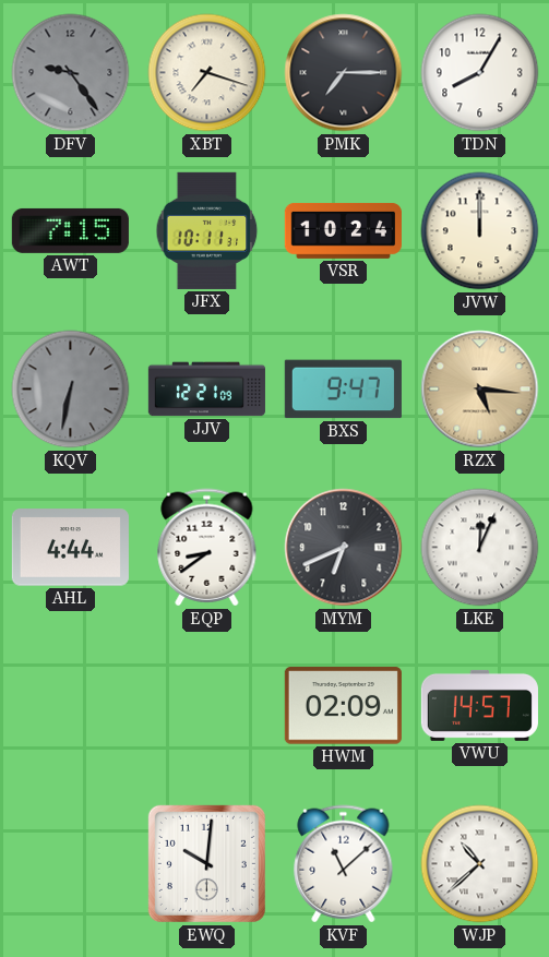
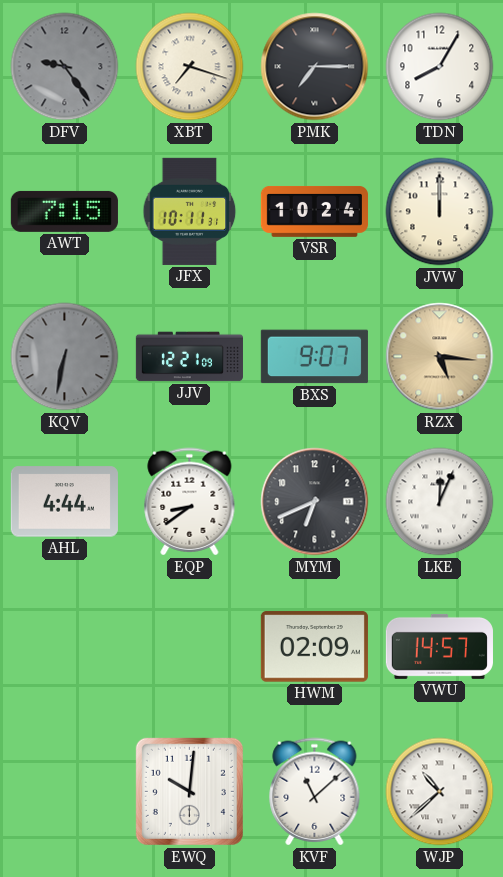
BXS: 9:47 -> 9:07 (314, 357)
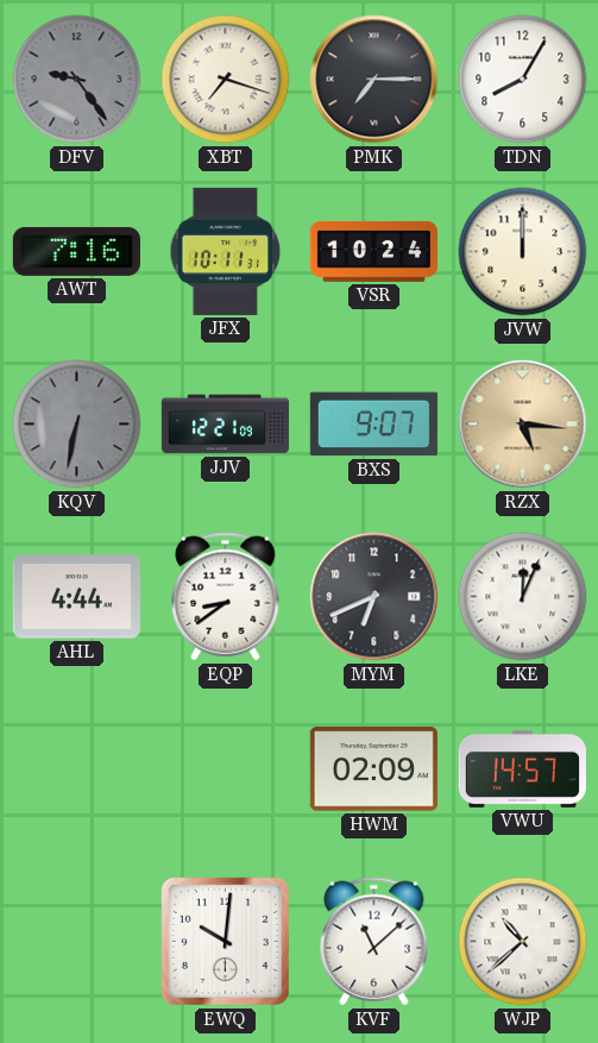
AWT: 7:15 -> 7:16 (76, 251)
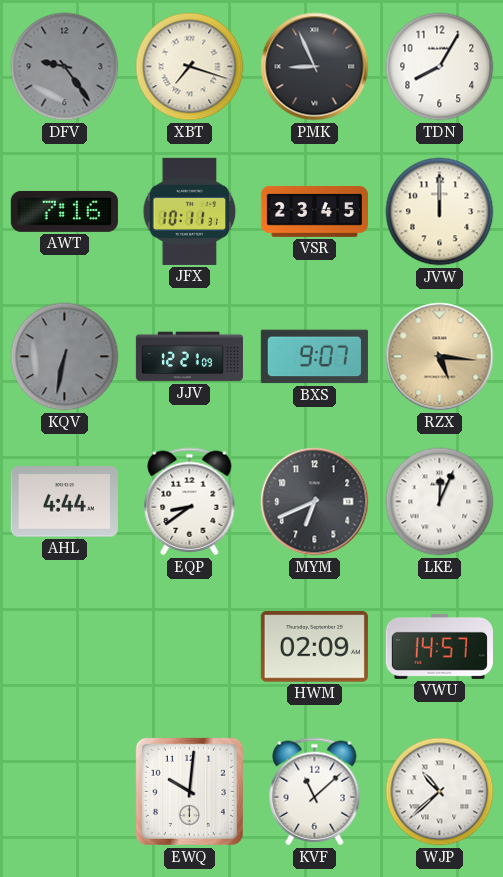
PMK: 7:15 -> 8:56 (315, 67)
VSR: 10:24 -> 23:45 (314, 211)
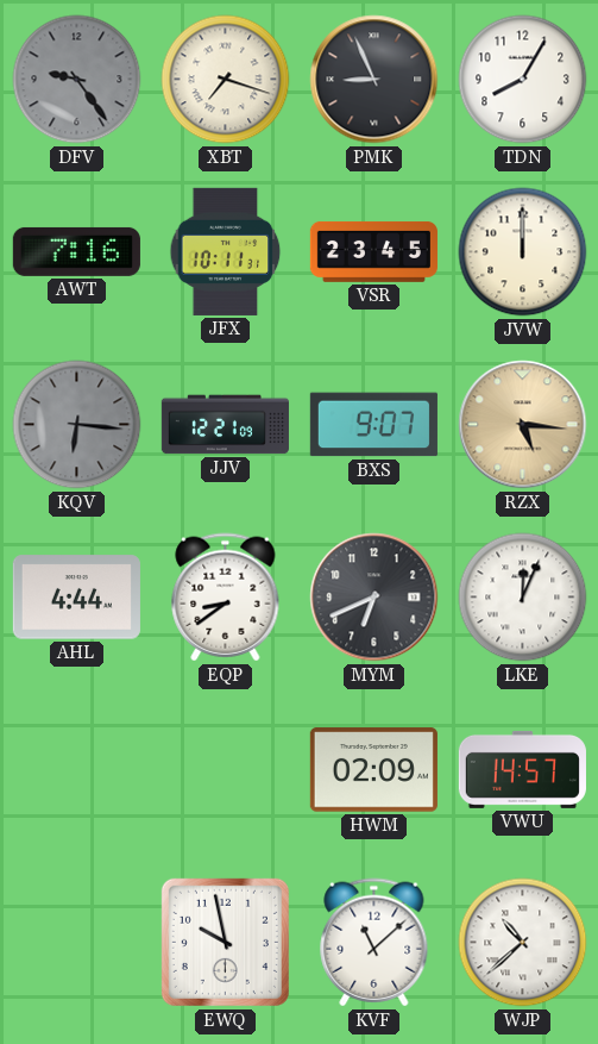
KQV: 6:32 -> 6:16 (77, 425)
EWQ: 10:01 -> 9:58 (225, 942)
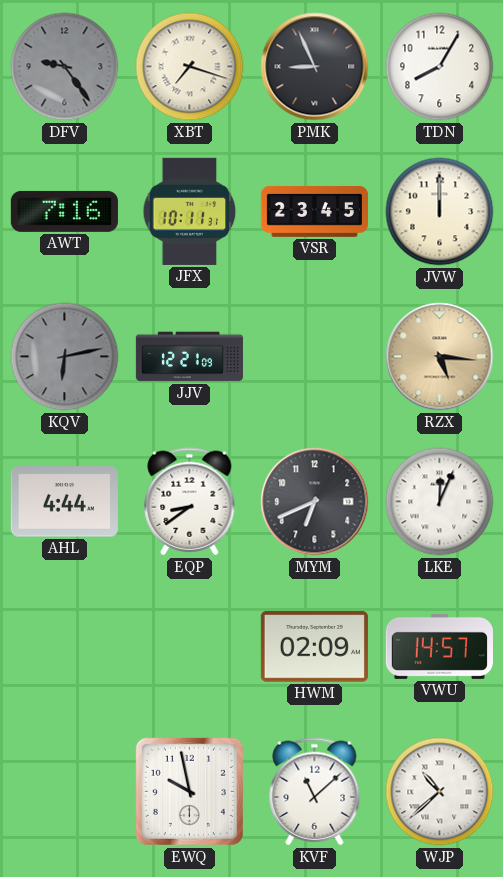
KQV: 6:16 -> 6:13 (65, 357)
BXS: 9:07 -> none (373, 425)
